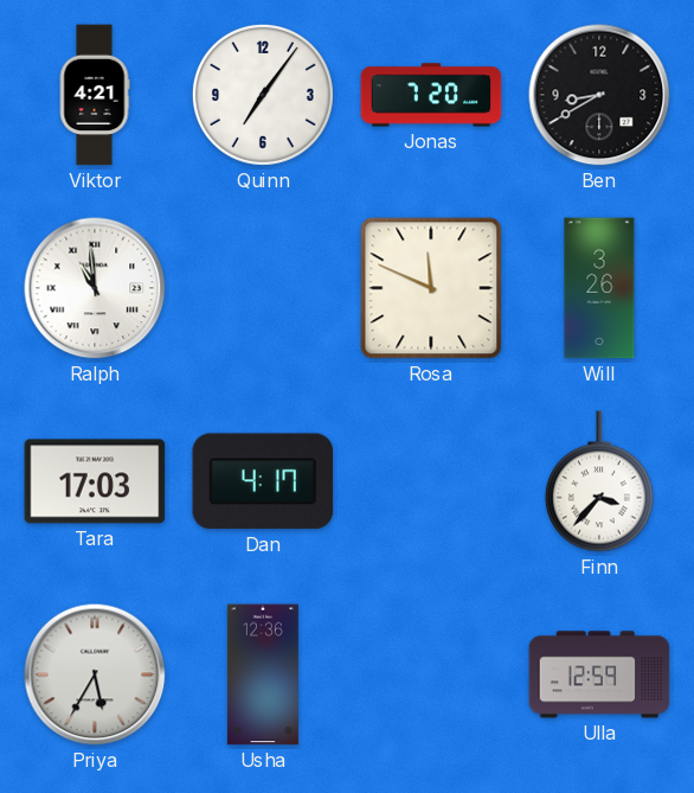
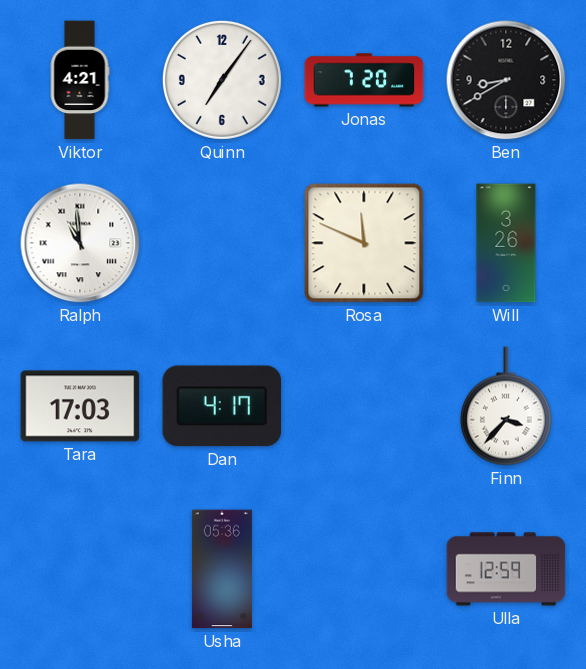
Priya: 5:35 -> none (95, 674)
Usha: 12:36 -> 05:36 (222, 569)
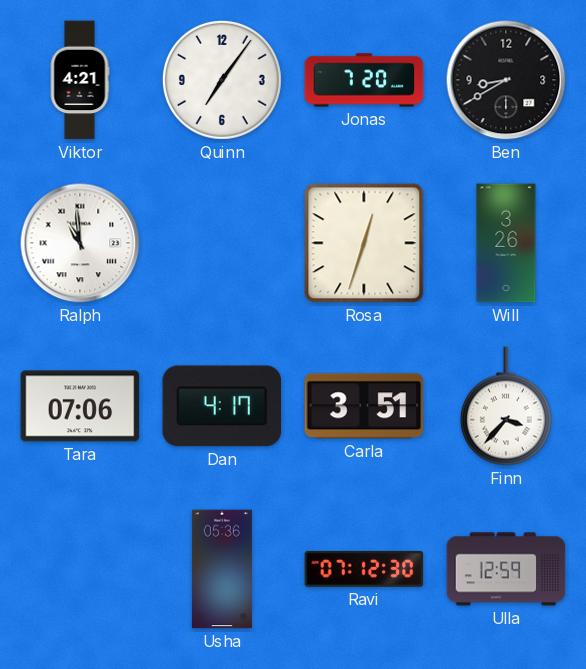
Rosa: 11:49 -> 12:33 (364, 243)
Tara: 17:03 -> 07:06 (80, 406)
Carla: none -> 3:51 (364, 406)
Ravi: none -> 07:12 (364, 569)
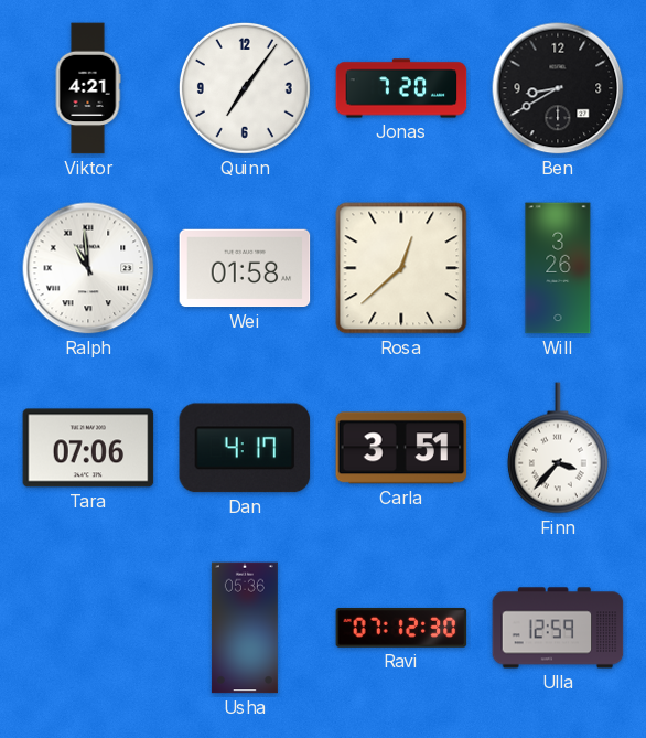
Wei: none -> 01:58 (245, 268)
Rosa: 12:33 -> 12:38 (401, 268)
